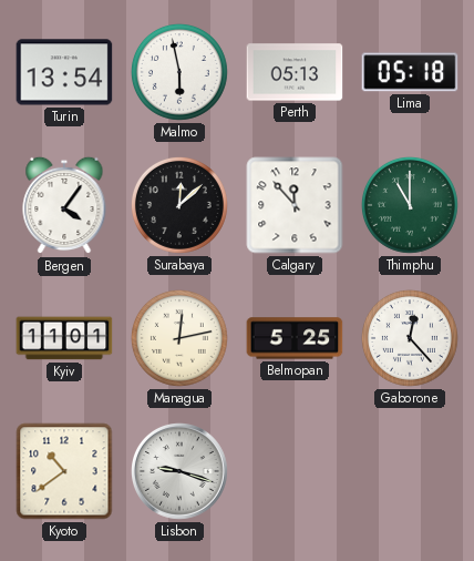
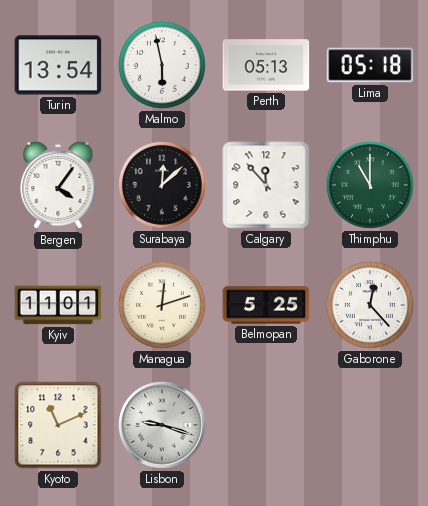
Managua: 12:13 -> 12:12 (162, 305)
Kyoto: 10:39 -> 11:11 (58, 425)
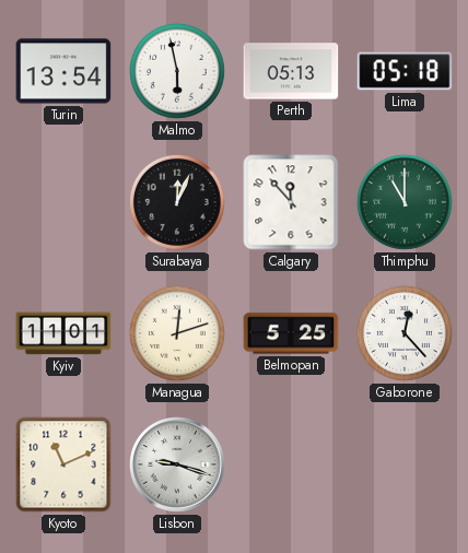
Bergen: 4:06 -> none (58, 185)
Surabaya: 12:08 -> 12:04 (177, 202)
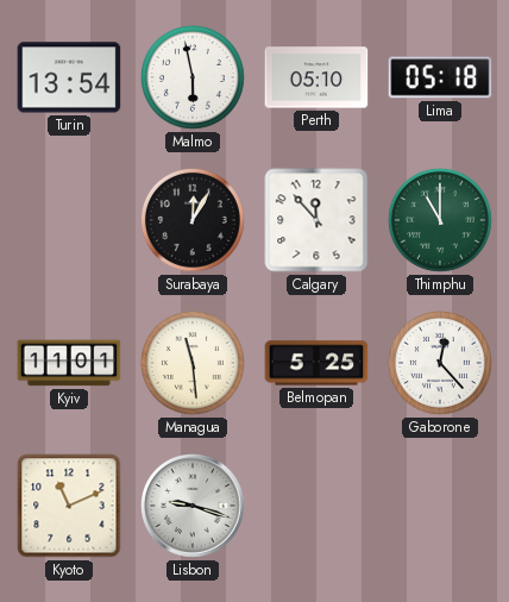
Perth: 05:13 -> 05:10 (316, 77)
Surabaya: 12:04 -> 12:05 (193, 220)
Managua: 12:12 -> 11:29 (193, 363)
